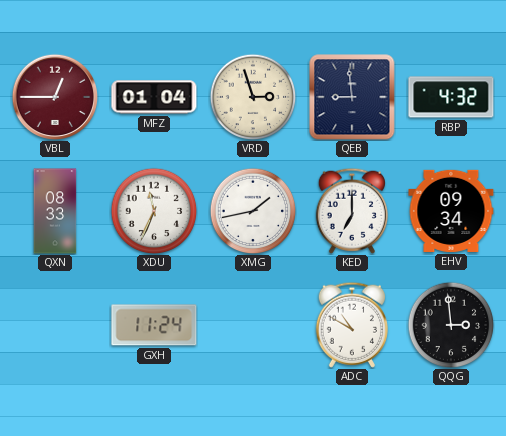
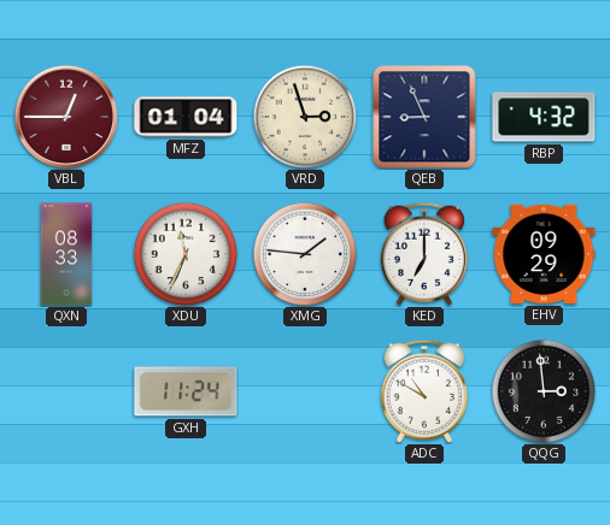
QEB: 8:59 -> 8:56 (424, 117)
XMG: 1:43 -> 1:46 (305, 254)
EHV: 09:34 -> 09:29 (544, 254)
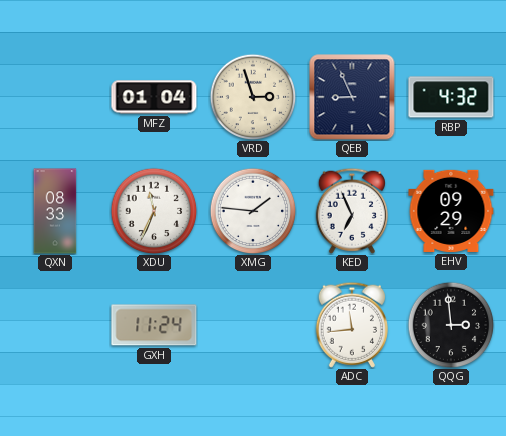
VBL: 12:45 -> none (65, 116)
KED: 7:00 -> 6:56 (352, 211)
ADC: 10:50 -> 11:44 (352, 325)
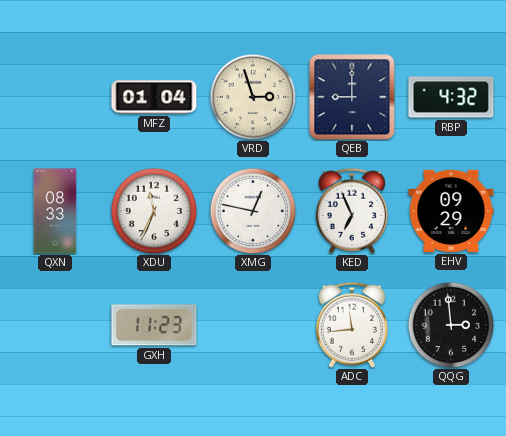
QEB: 8:56 -> 9:00 (352, 97)
XMG: 1:46 -> 12:47 (253, 211)
GXH: 11:24 -> 11:23 (154, 325)
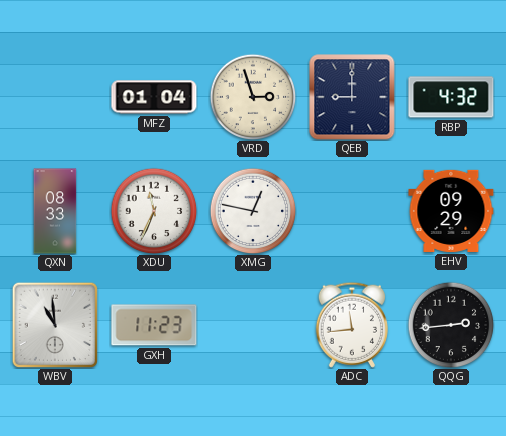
KED: 6:56 -> none (352, 211)
WBV: none -> 10:59 (55, 325)
QQG: 2:59 -> 2:44 (451, 325)
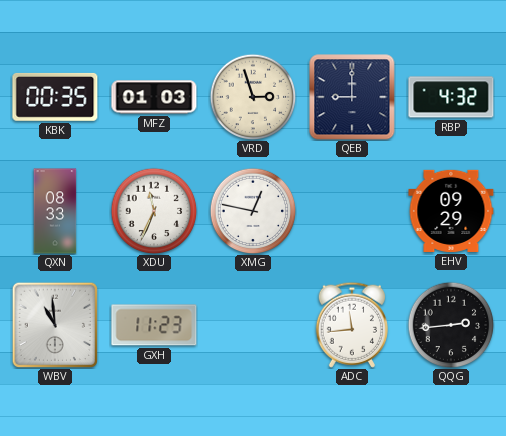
KBK: none -> 00:35 (55, 97)
MFZ: 01:04 -> 01:03 (154, 97)
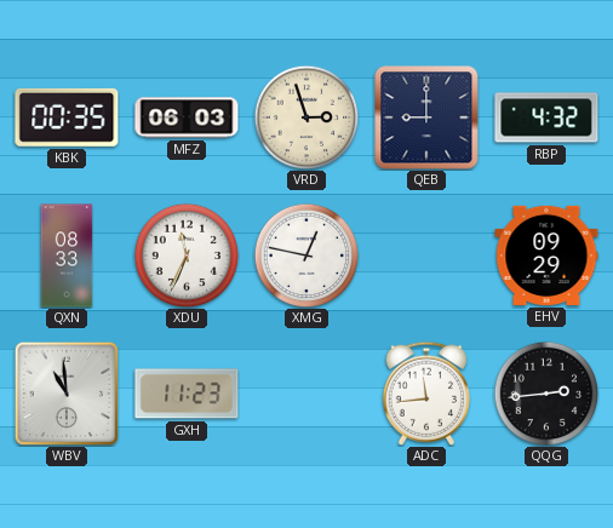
MFZ: 01:03 -> 06:03 (187, 117)
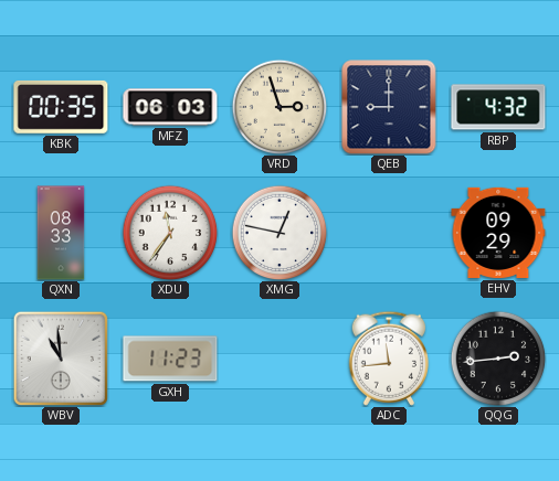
XDU: 11:34 -> 11:36 (170, 233)
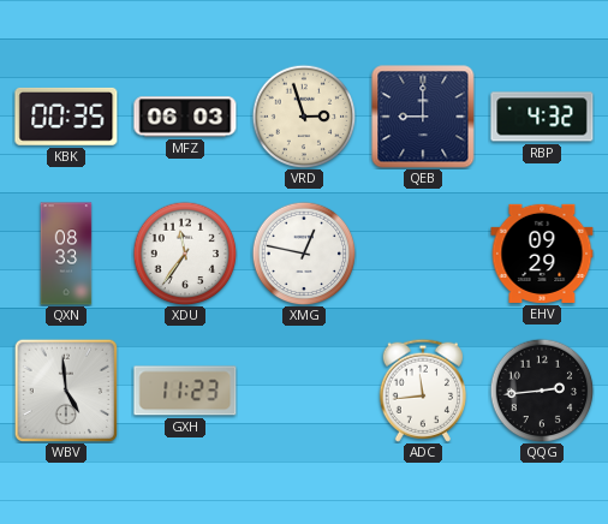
WBV: 10:59 -> 4:59 (66, 391)
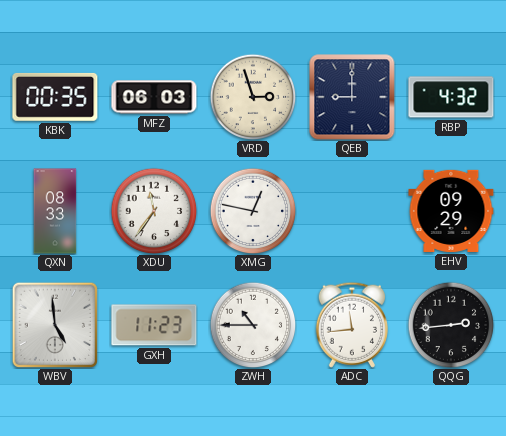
ZWH: none -> 10:45 (253, 325)
